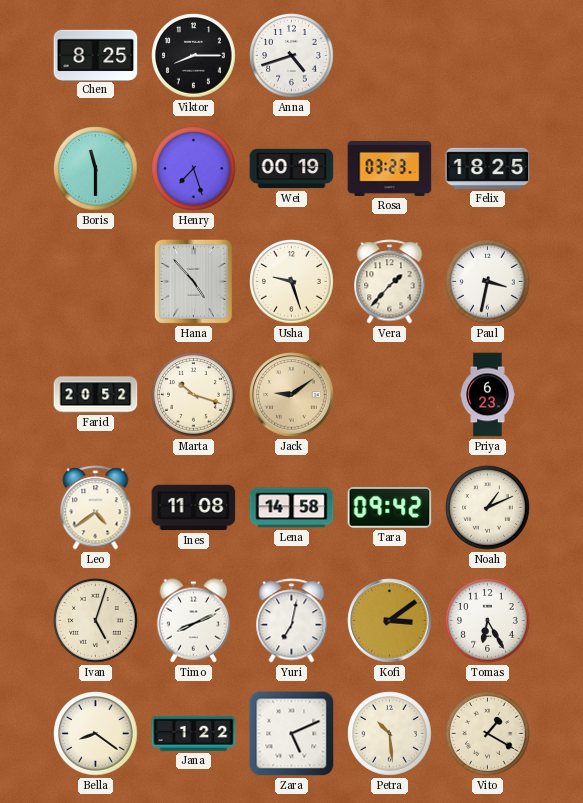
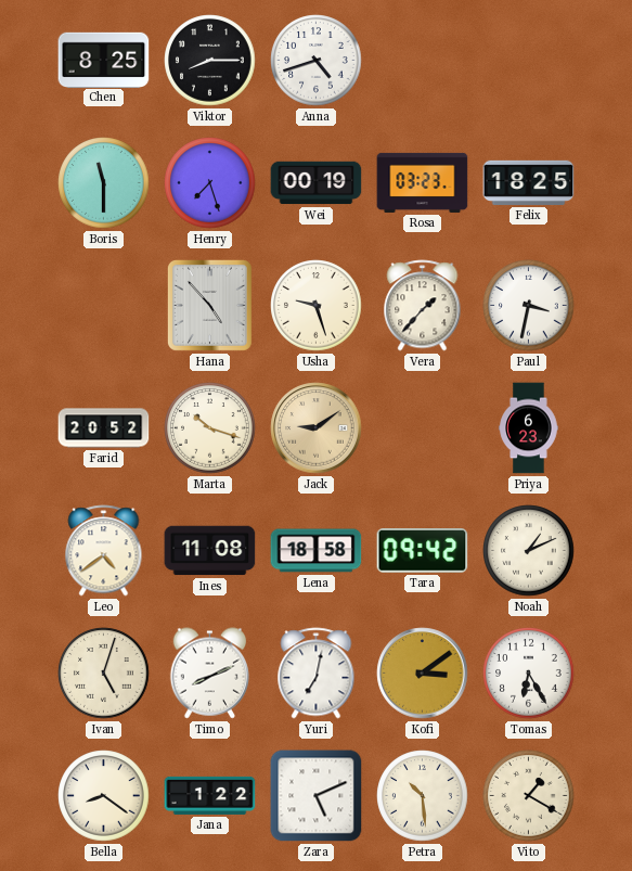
Lena: 14:58 -> 18:58 (317, 551)
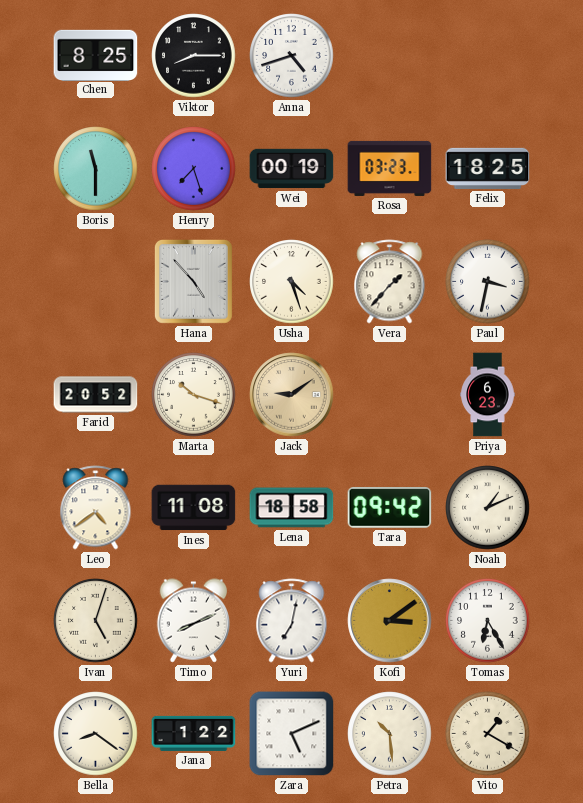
Usha: 9:27 -> 4:27 (292, 282)
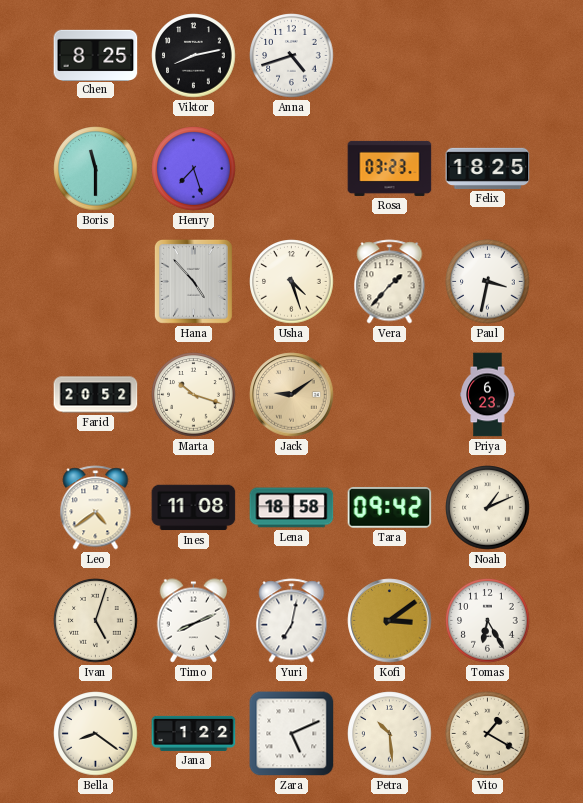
Viktor: 8:15 -> 8:13 (194, 56)
Wei: 00:19 -> none (292, 169)
